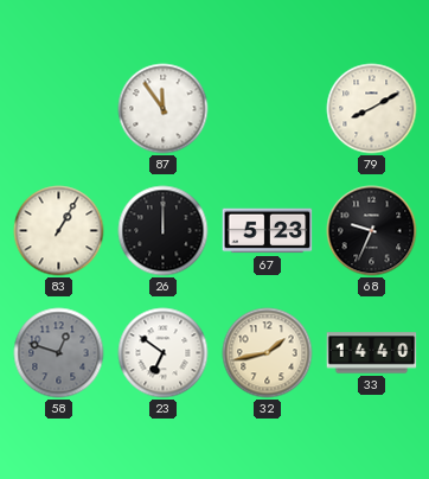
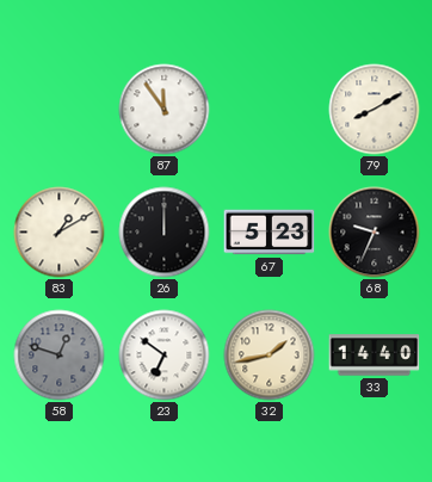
83: 1:05 -> 1:10 (60, 233)
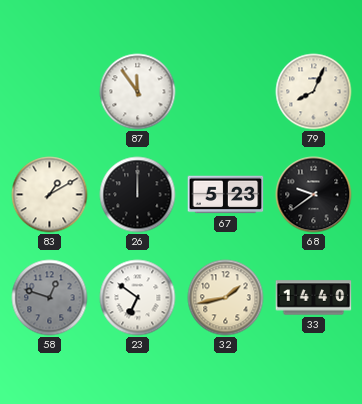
79: 8:10 -> 8:04 (314, 92)
68: 9:34 -> 9:39 (314, 195)
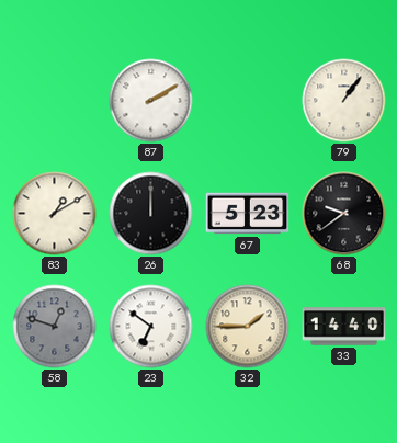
87: 11:54 -> 2:10 (151, 101)
79: 8:04 -> 1:06 (344, 101)
32: 1:43 -> 1:45 (248, 327)
